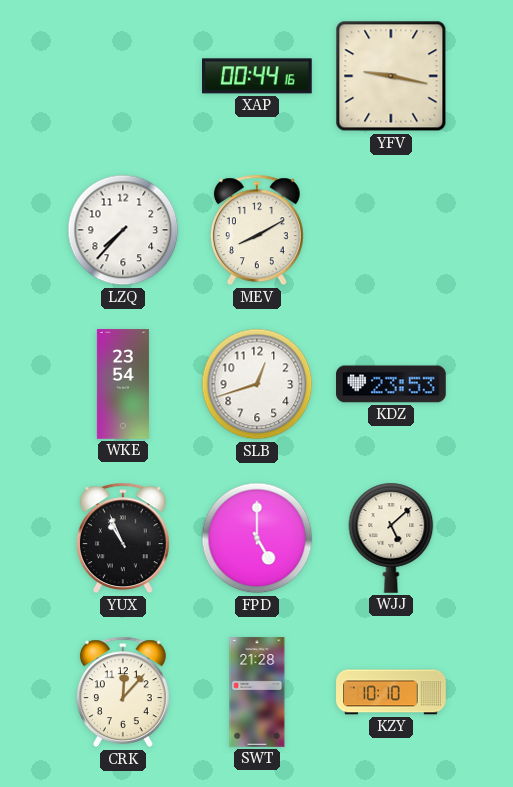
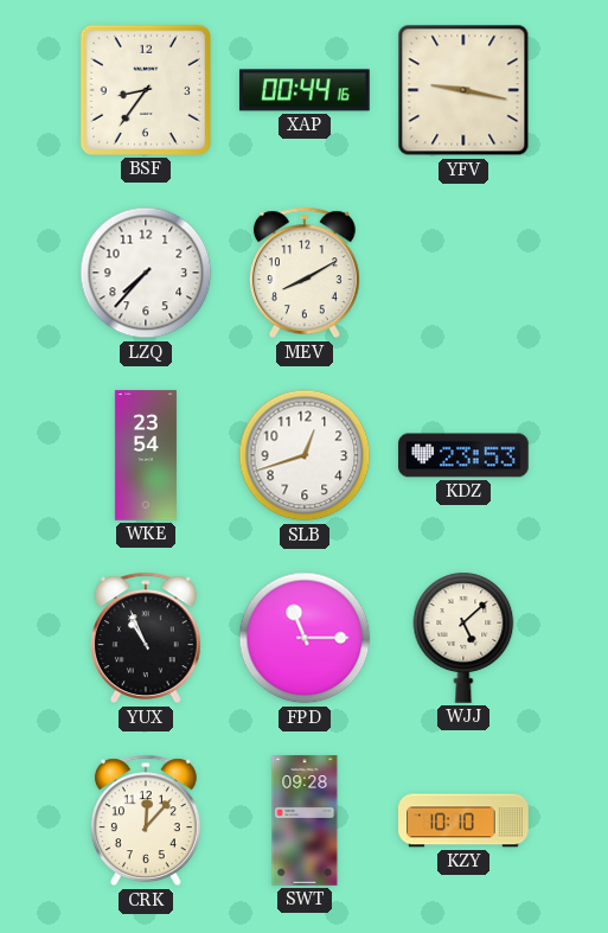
BSF: none -> 8:36 (146, 90)
FPD: 5:00 -> 11:15 (305, 638)
SWT: 21:28 -> 09:28 (305, 820)
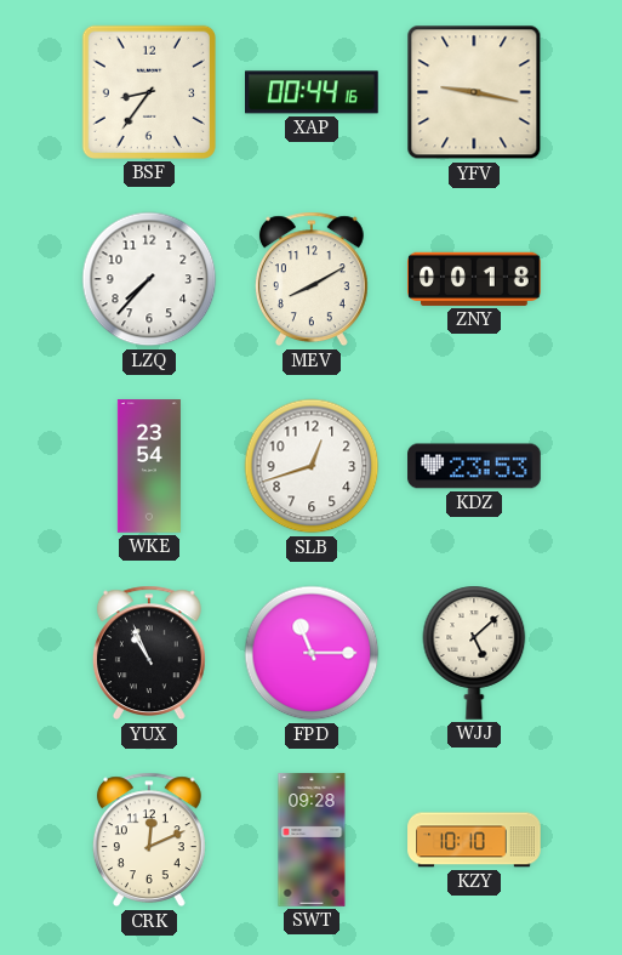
ZNY: none -> 00:18 (474, 279)
CRK: 12:07 -> 12:11 (149, 840)
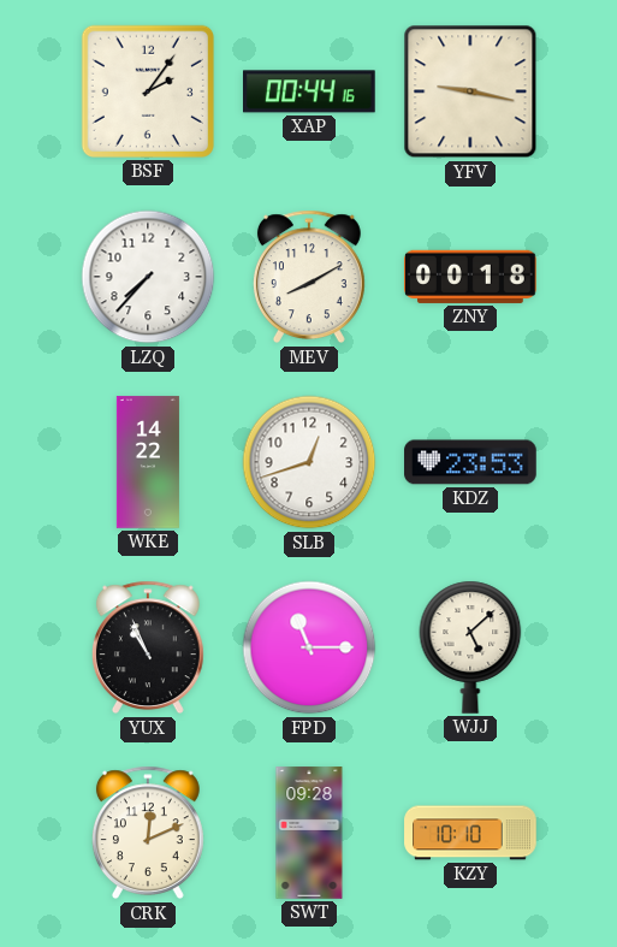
BSF: 8:36 -> 2:06 (148, 91)
WKE: 23:54 -> 14:22 (148, 462)
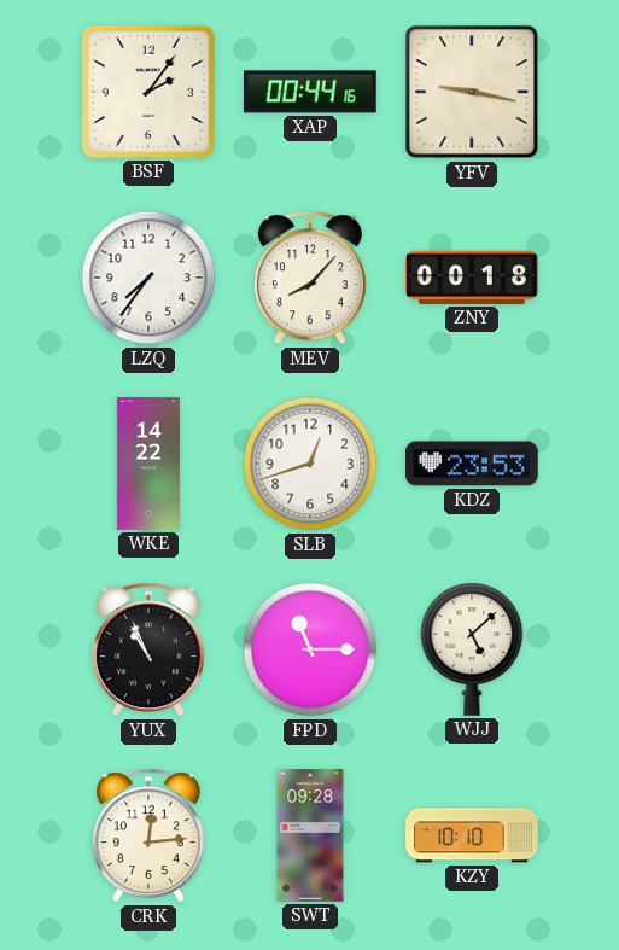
LZQ: 7:37 -> 7:36 (148, 278)
MEV: 8:10 -> 8:07 (310, 278)
CRK: 12:11 -> 12:14 (148, 835)
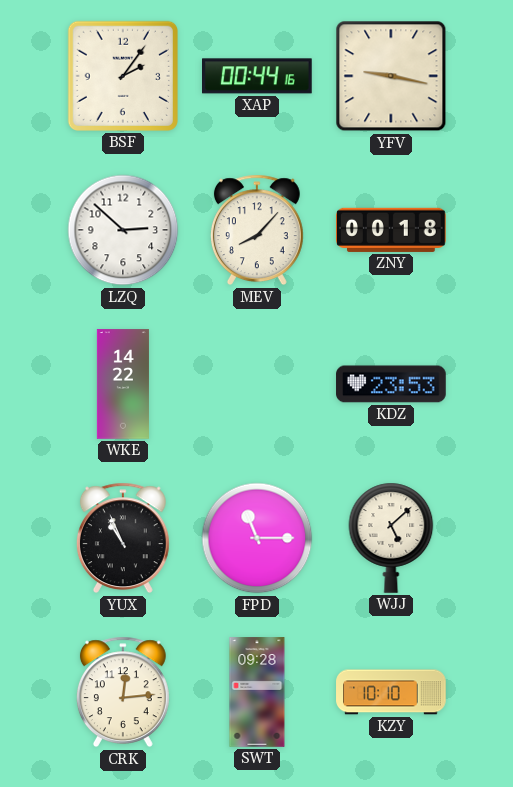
LZQ: 7:36 -> 2:52 (123, 230)
SLB: 12:42 -> none (310, 464)
